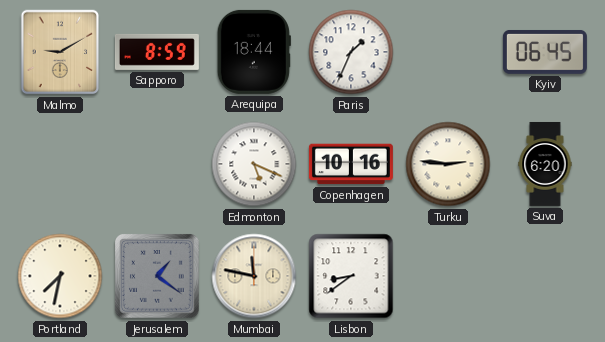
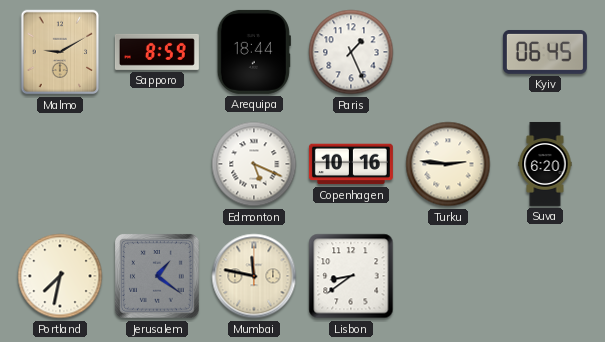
Paris: 1:34 -> 1:26 (351, 52)
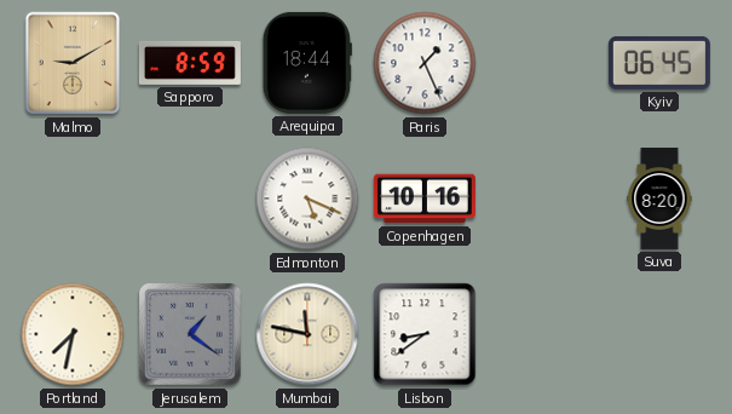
Turku: 2:46 -> none (448, 164)
Suva: 6:20 -> 8:20 (659, 199)
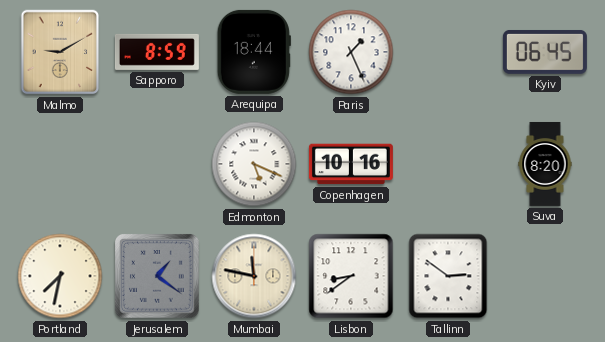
Tallinn: none -> 2:51 (448, 276)
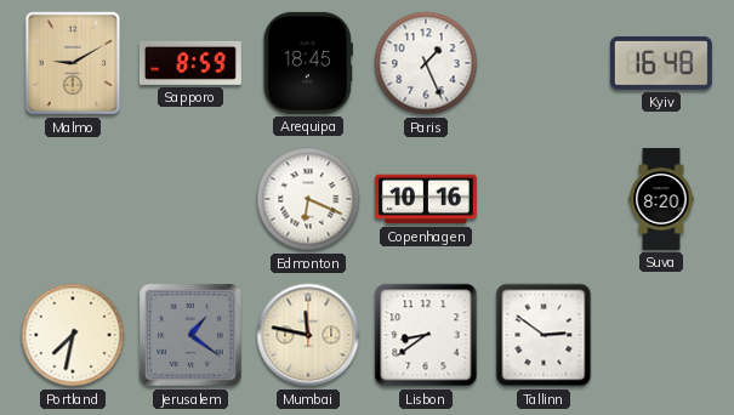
Arequipa: 18:44 -> 18:45 (308, 63)
Kyiv: 06:45 -> 16:48 (661, 63)
Edmonton: 5:19 -> 6:19 (308, 199)
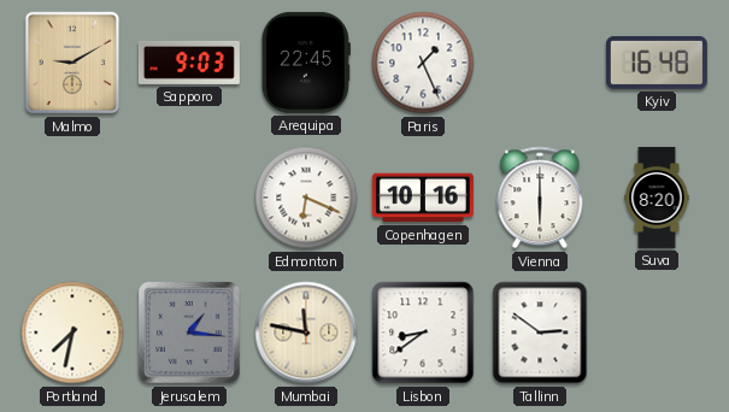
Sapporo: 8:59 -> 9:03 (189, 63)
Arequipa: 18:45 -> 22:45 (306, 63)
Vienna: none -> 6:00 (540, 198)
Jerusalem: 1:21 -> 1:16 (190, 334)
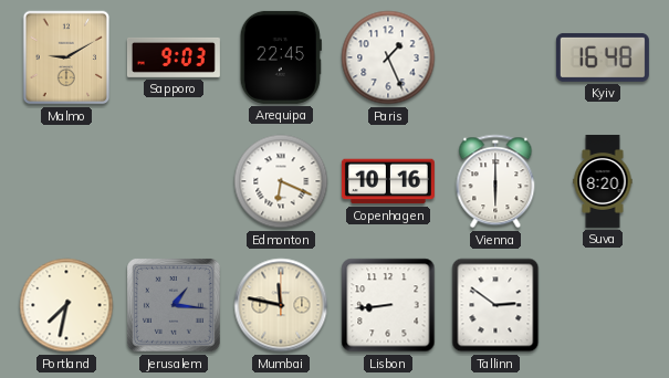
Lisbon: 8:39 -> 8:44 (388, 305)
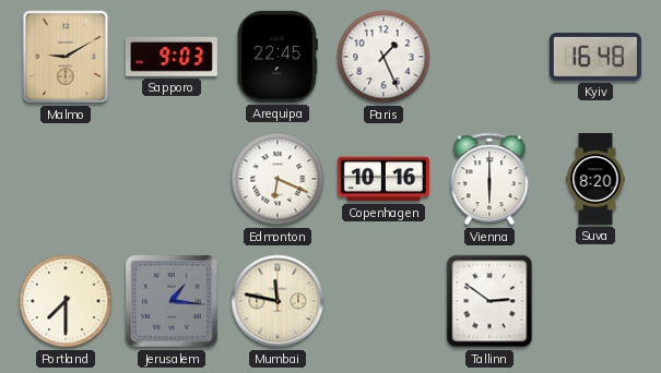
Portland: 7:32 -> 7:30 (66, 301)
Lisbon: 8:44 -> none (388, 305)
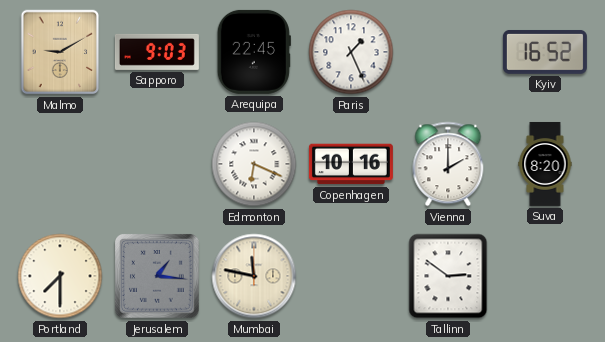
Kyiv: 16:48 -> 16:52 (545, 52)
Vienna: 6:00 -> 2:00 (448, 164)
